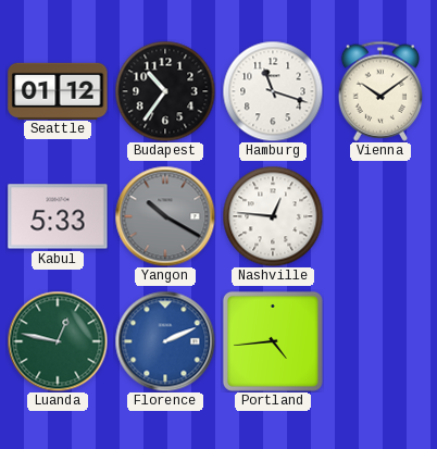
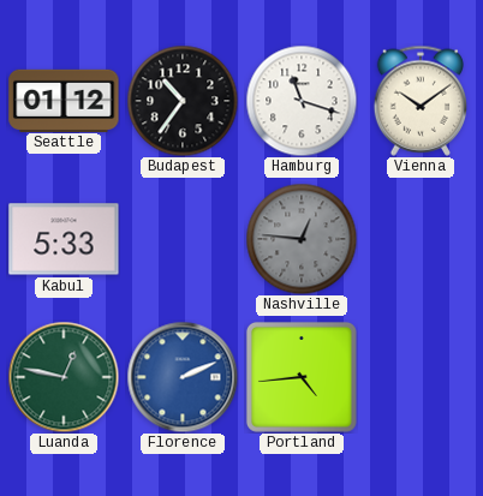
Yangon: 10:20 -> none (165, 216)
Nashville dial: white -> grey (302, 239)
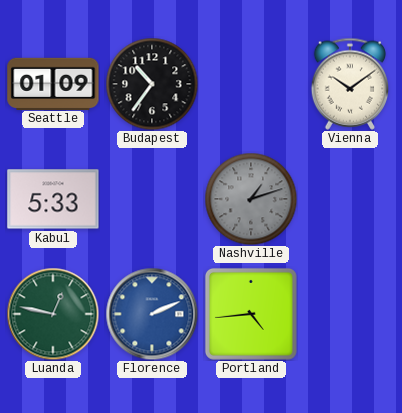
Seattle: 01:12 -> 01:09 (53, 83)
Hamburg: 11:18 -> none (302, 101)
Nashville: 12:46 -> 1:12 (251, 199)
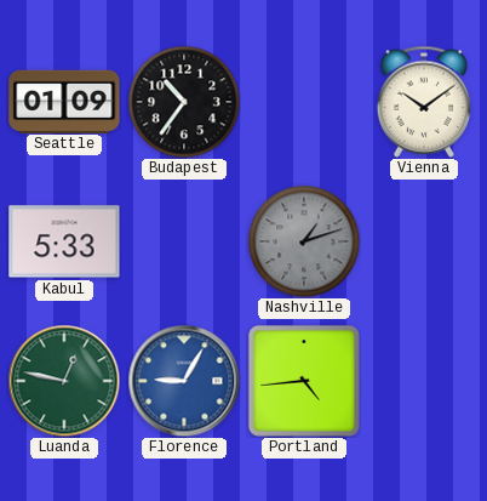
Florence: 2:11 -> 9:05 (184, 381)
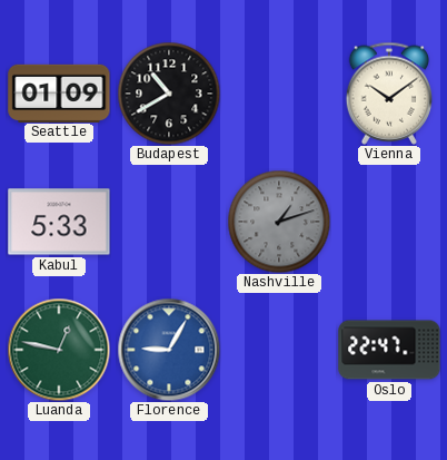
Budapest: 10:36 -> 10:40 (169, 94)
Portland: 4:44 -> none (304, 381)
Oslo: none -> 22:47 (389, 350)
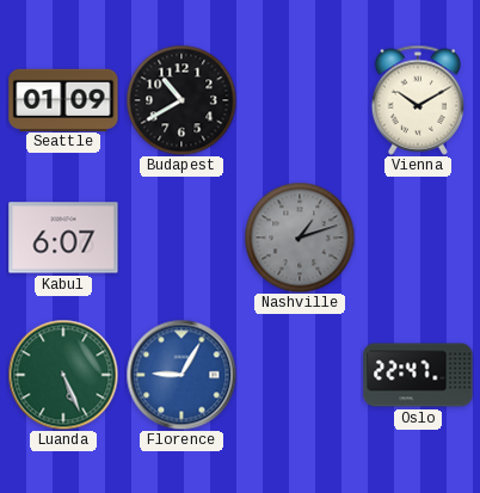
Vienna: 10:09 -> 10:10 (417, 100)
Kabul: 5:33 -> 6:07 (63, 238)
Luanda: 12:47 -> 5:26 (63, 375)
